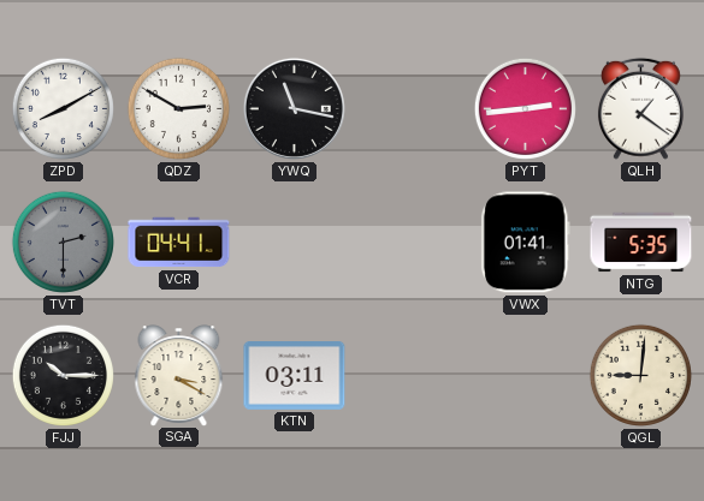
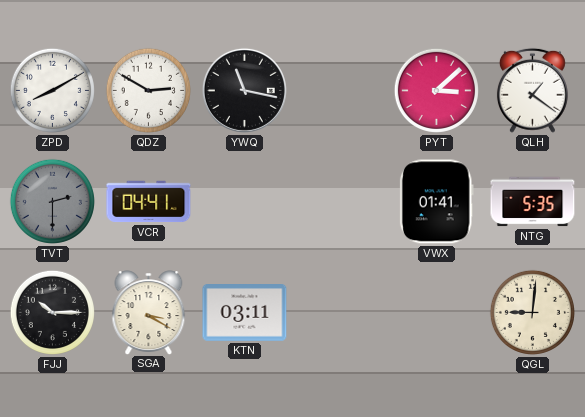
PYT: 2:44 -> 3:08 (436, 90)
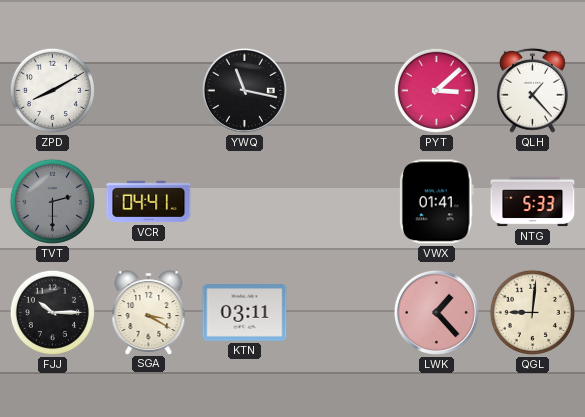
QDZ: 2:50 -> none (148, 90)
QLH: 1:21 -> 1:23 (532, 90)
NTG: 5:35 -> 5:33 (533, 202)
LWK: none -> 1:23 (436, 312)
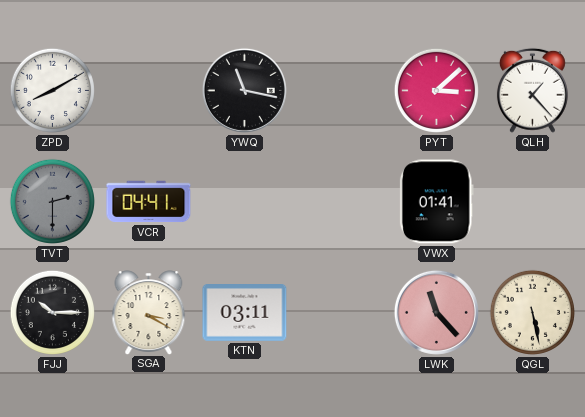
NTG: 5:33 -> none (533, 202)
LWK: 1:23 -> 11:23 (436, 312)
QGL: 9:01 -> 5:28 (532, 312)
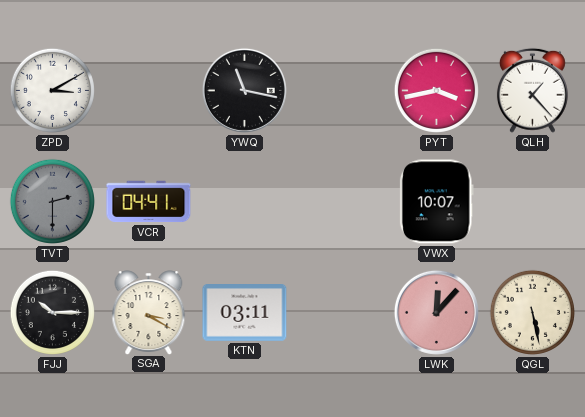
ZPD: 8:10 -> 3:10 (52, 90)
PYT: 3:08 -> 3:43 (436, 90)
VWX: 01:41 -> 10:07 (436, 202)
LWK: 11:23 -> 12:07 (436, 312)
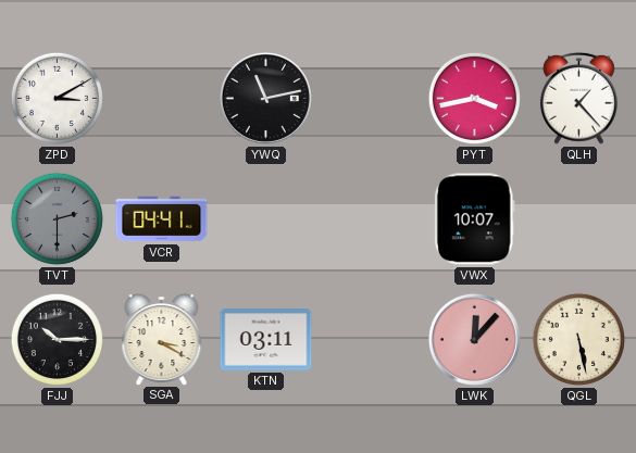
YWQ: 11:17 -> 11:13 (265, 98)
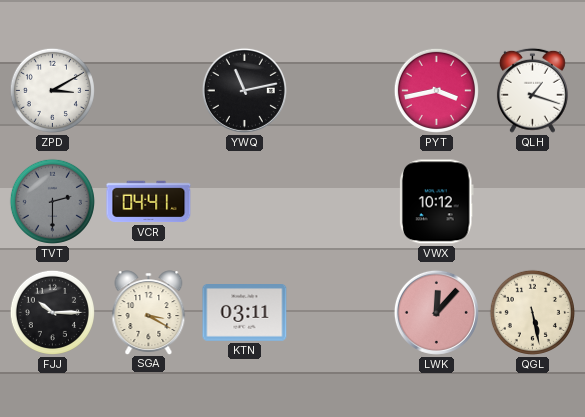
QLH: 1:23 -> 1:18 (532, 90)
VWX: 10:07 -> 10:12 (436, 202)
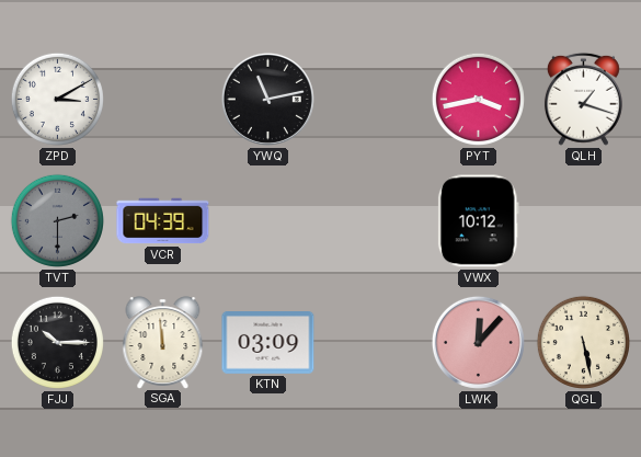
VCR: 04:41 -> 04:39 (163, 221)
SGA: 3:20 -> 11:59 (163, 342)
KTN: 03:11 -> 03:09 (268, 343)
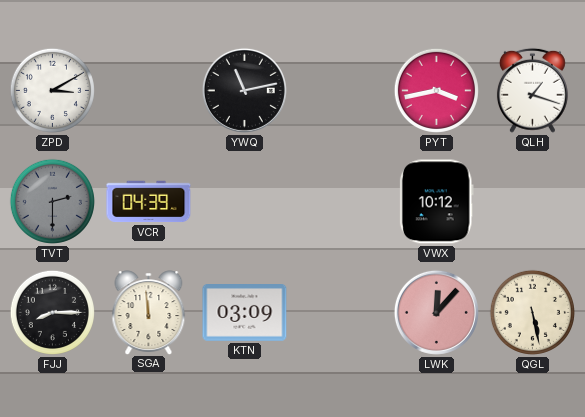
FJJ: 10:15 -> 8:15 (52, 312)
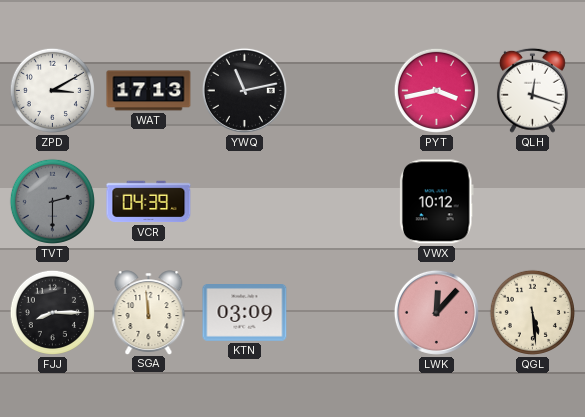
WAT: none -> 17:13 (149, 91)
QLH: 1:18 -> 12:18 (532, 90)
QGL: 5:28 -> 5:29 (532, 312)
